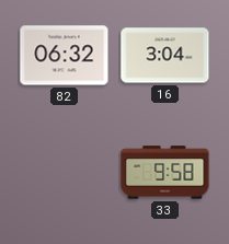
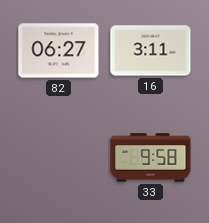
82: 06:32 -> 06:27 (59, 51)
16: 3:04 -> 3:11 (151, 51)
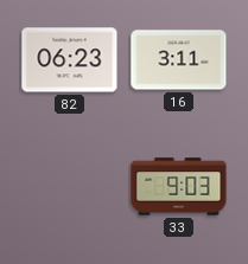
82: 06:27 -> 06:23 (70, 60)
33: 9:58 -> 9:03 (179, 187)
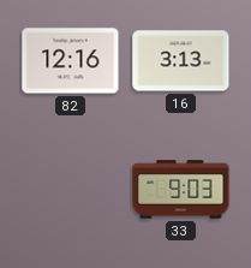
82: 06:23 -> 12:16 (71, 61)
16: 3:11 -> 3:13 (181, 61)
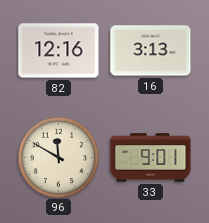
96: none -> 11:50 (58, 157)
33: 9:03 -> 9:01 (151, 158)
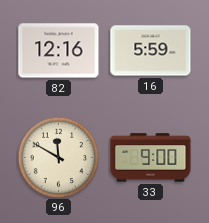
16: 3:13 -> 5:59 (151, 51)
33: 9:01 -> 9:00 (151, 158)
